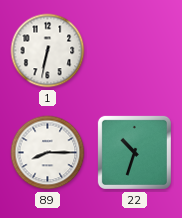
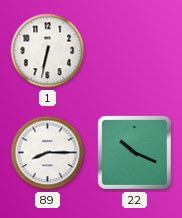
22: 10:33 -> 10:19 (134, 152)
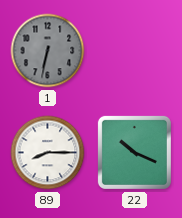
1 dial: white -> grey (48, 51)
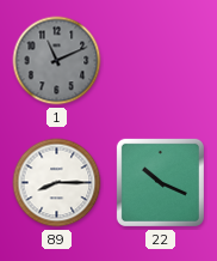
1: 6:32 -> 11:11 (57, 61)
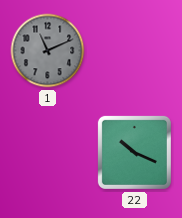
89: 8:15 -> none (57, 183)
